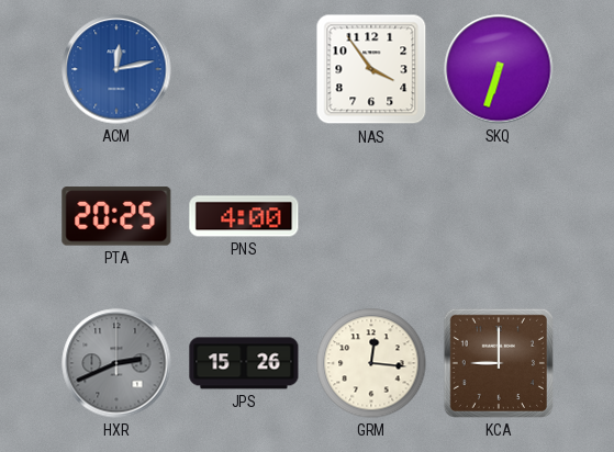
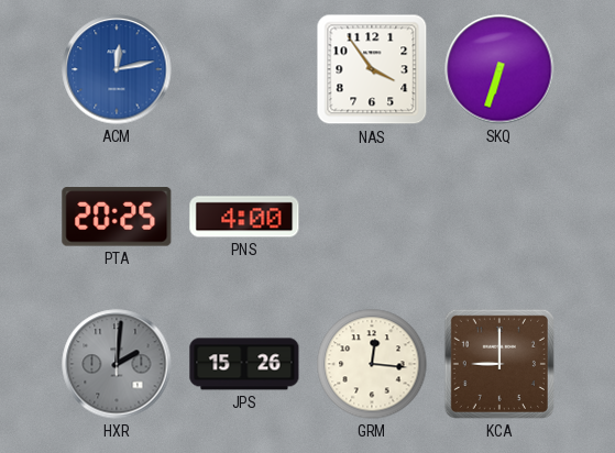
HXR: 2:41 -> 2:01 (117, 364)
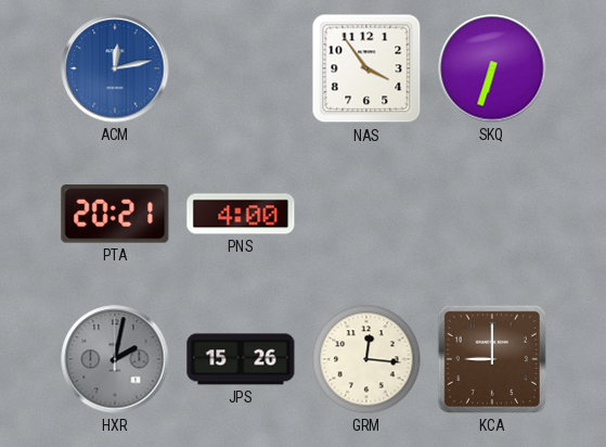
PTA: 20:25 -> 20:21 (115, 214)
HXR: 2:01 -> 2:02 (115, 359)
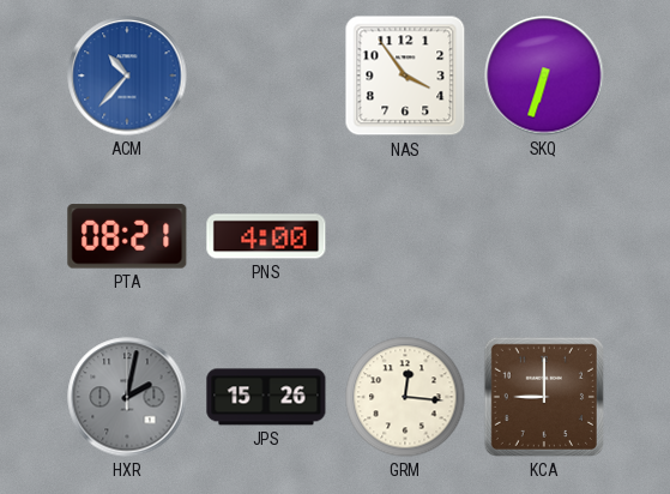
ACM: 12:13 -> 10:37 (127, 76)
PTA: 20:21 -> 08:21 (127, 236)
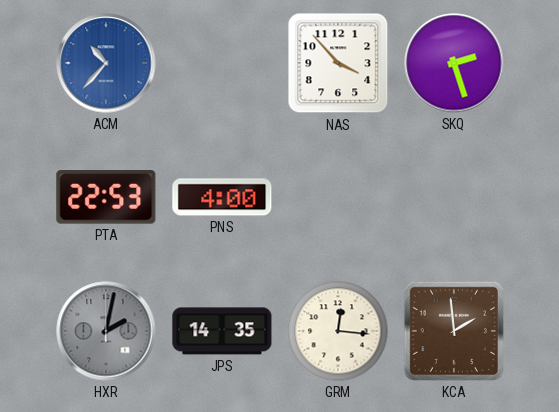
NAS: 3:54 -> 3:53 (338, 63)
SKQ: 6:33 -> 2:27 (454, 63)
PTA: 08:21 -> 22:53 (106, 197)
JPS: 15:26 -> 14:35 (222, 331)
KCA: 9:00 -> 1:59 (454, 331)
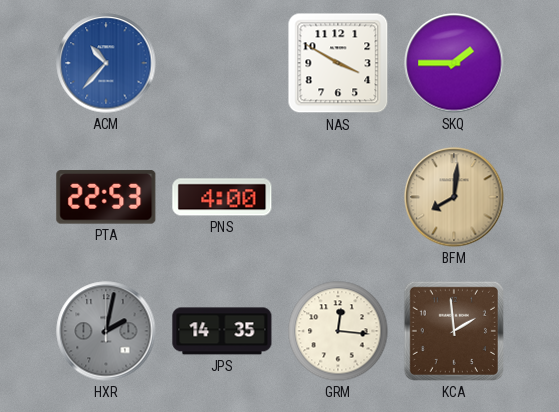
NAS: 3:53 -> 3:50 (338, 63)
SKQ: 2:27 -> 1:45 (454, 63)
BFM: none -> 8:01 (454, 197)
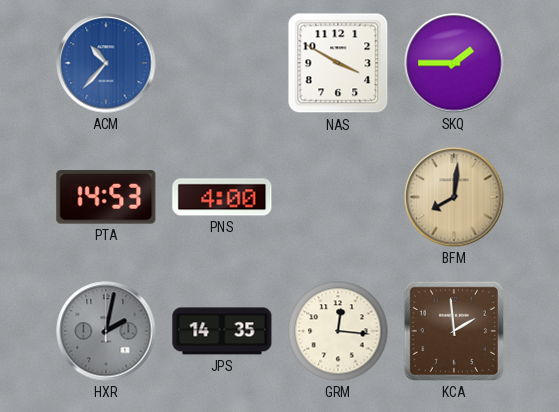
PTA: 22:53 -> 14:53 (106, 197)
